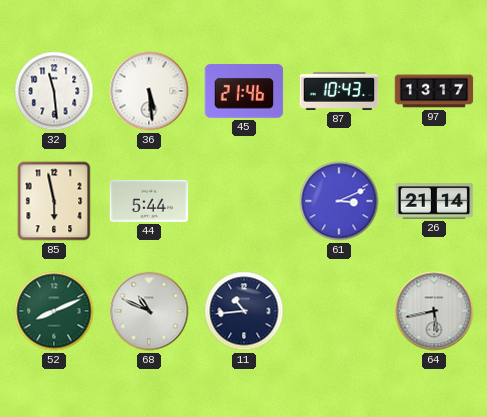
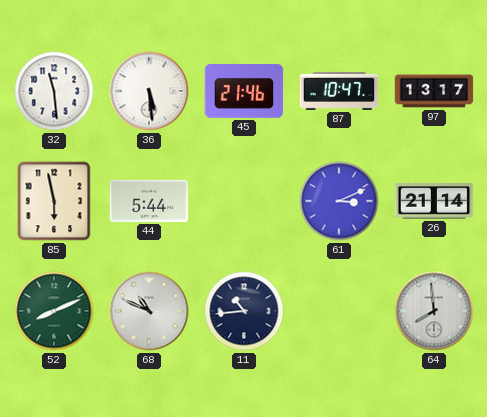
87: 10:43 -> 10:47 (339, 91)
64: 5:43 -> 7:59 (434, 311)
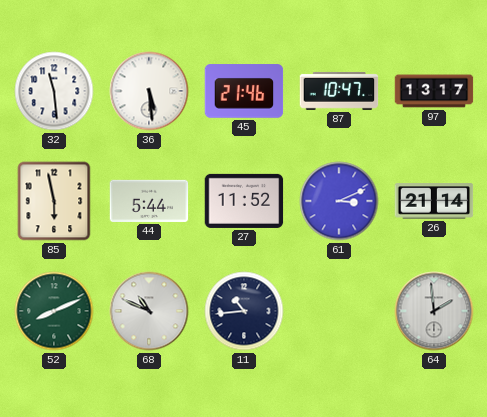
27: none -> 11:52 (244, 201)
64: 7:59 -> 1:59 (434, 311)
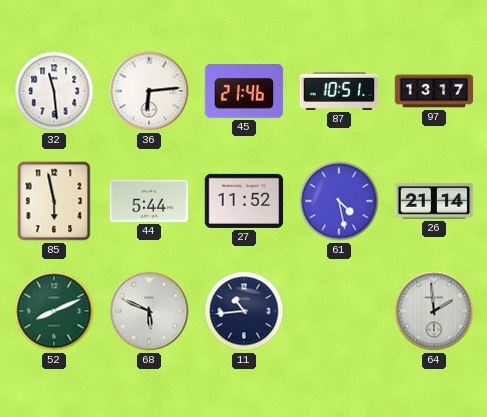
36: 5:29 -> 6:14 (149, 91)
87: 10:47 -> 10:51 (339, 91)
61: 3:11 -> 4:28 (339, 201)
68: 10:49 -> 5:49 (149, 311)
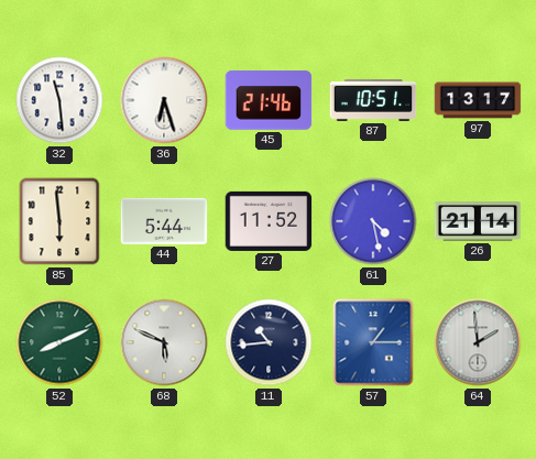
36: 6:14 -> 6:27 (164, 100)
85: 5:58 -> 5:59 (59, 221)
57: none -> 1:15 (373, 342)
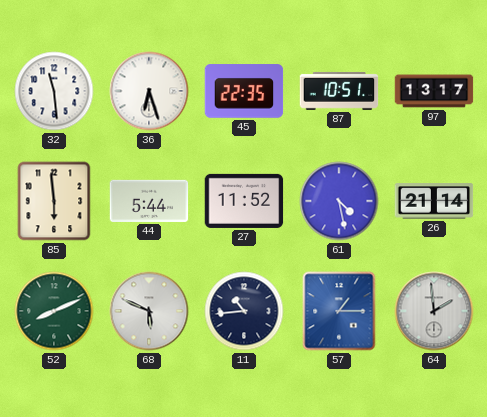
45: 21:46 -> 22:35 (244, 91)
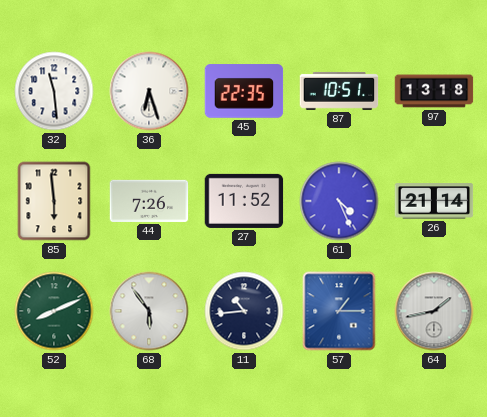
97: 13:17 -> 13:18 (434, 91)
44: 5:44 -> 7:26 (149, 201)
61: 4:28 -> 4:26 (339, 201)
68: 5:49 -> 5:54 (149, 311)
64: 1:59 -> 1:43 (434, 311)
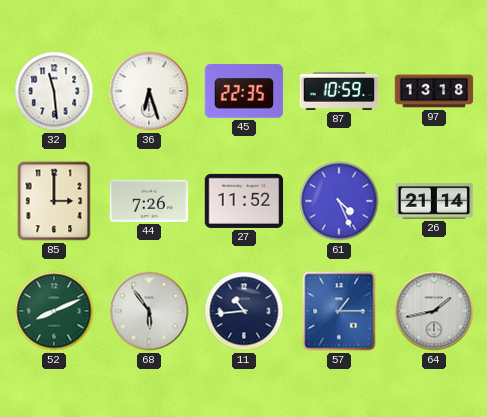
87: 10:51 -> 10:59 (339, 91)
85: 5:59 -> 3:00 (54, 201)
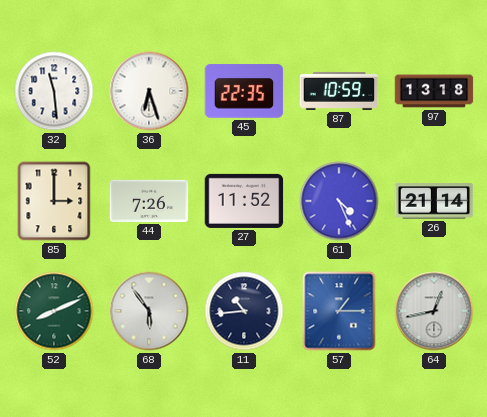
64: 1:43 -> 12:43 (434, 311)
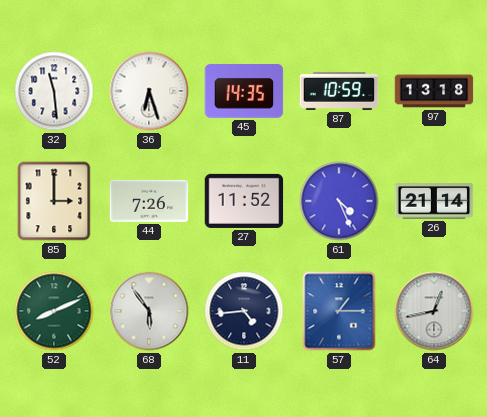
45: 22:35 -> 14:35 (244, 91)
11: 10:44 -> 4:44 (244, 311)
